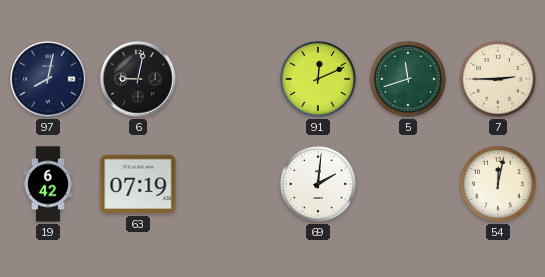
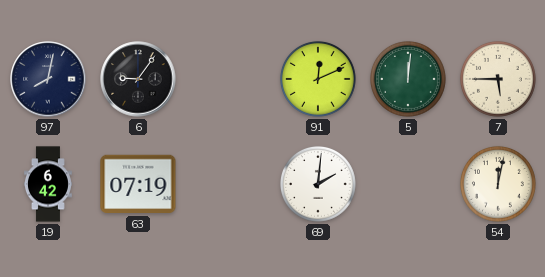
6: 9:02 -> 9:06 (138, 79)
5: 11:42 -> 12:01 (408, 79)
7: 2:45 -> 5:45 (498, 79)
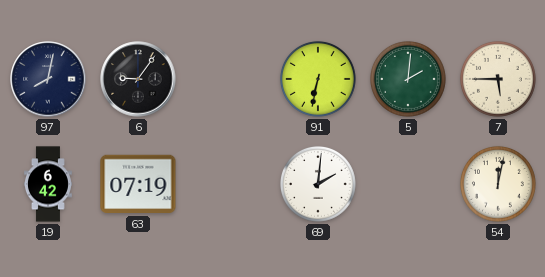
91: 12:11 -> 6:32 (318, 79)
5: 12:01 -> 2:01 (408, 79)
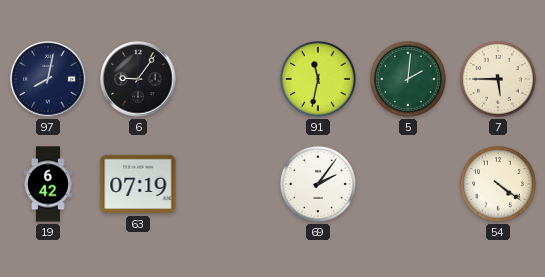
91: 6:32 -> 11:32 (318, 79)
69: 2:01 -> 2:06 (318, 184)
54: 12:02 -> 4:21 (498, 184)
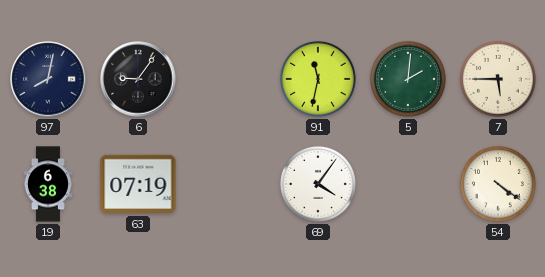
19: 6:42 -> 6:38 (48, 184)
69: 2:06 -> 4:06 (318, 184)
